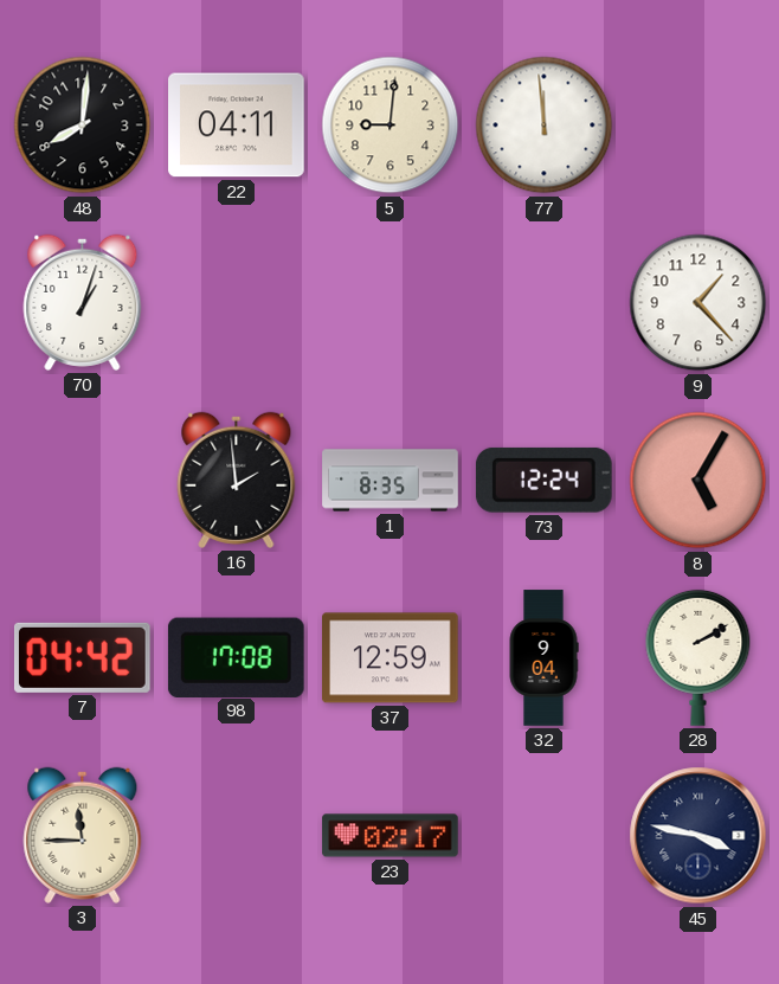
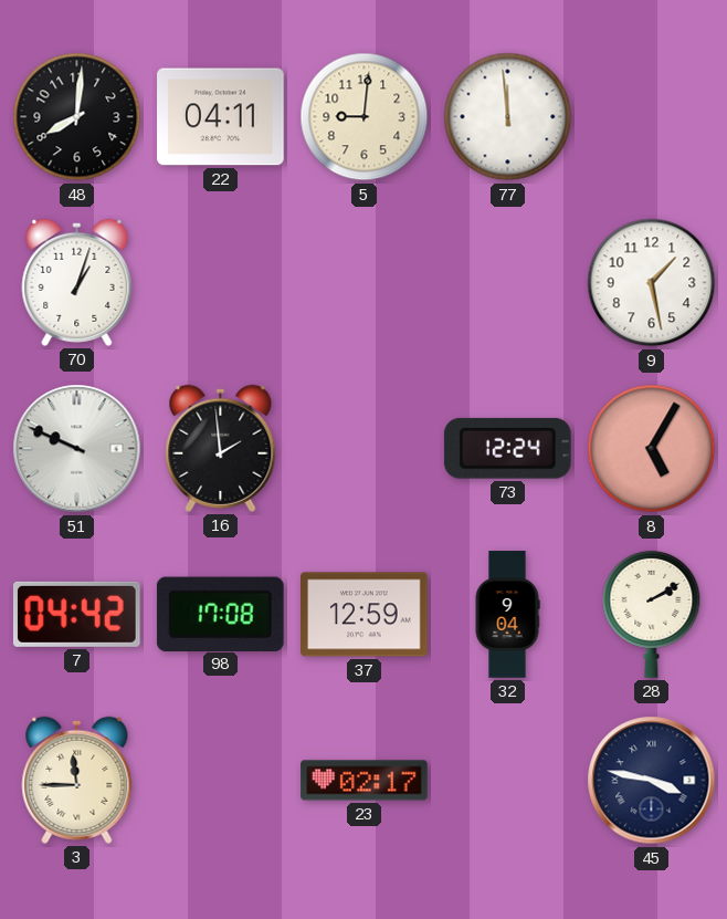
9: 1:23 -> 1:28 (652, 283)
51: none -> 9:49 (77, 449)
1: 8:35 -> none (391, 481)
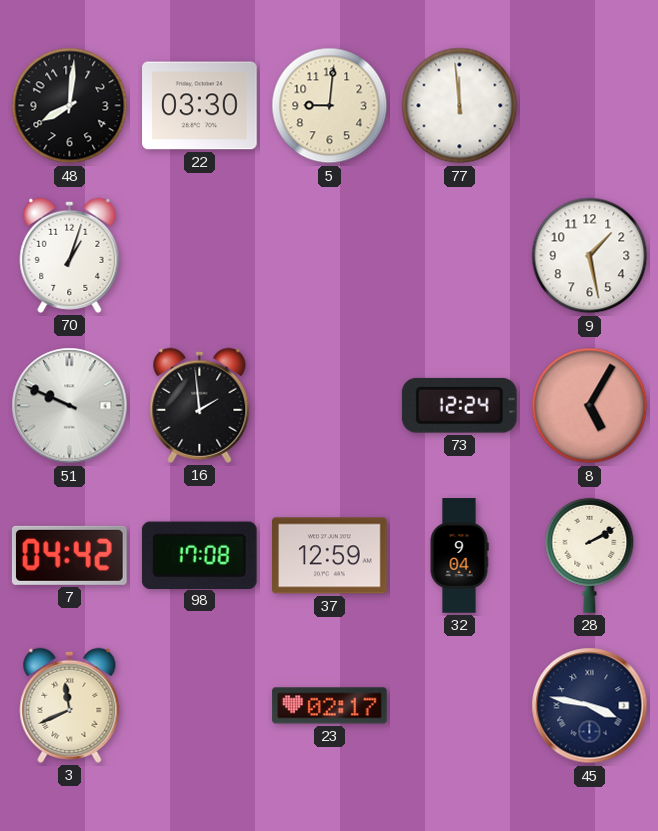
22: 04:11 -> 03:30 (200, 106)
3: 11:45 -> 11:41 (70, 705)
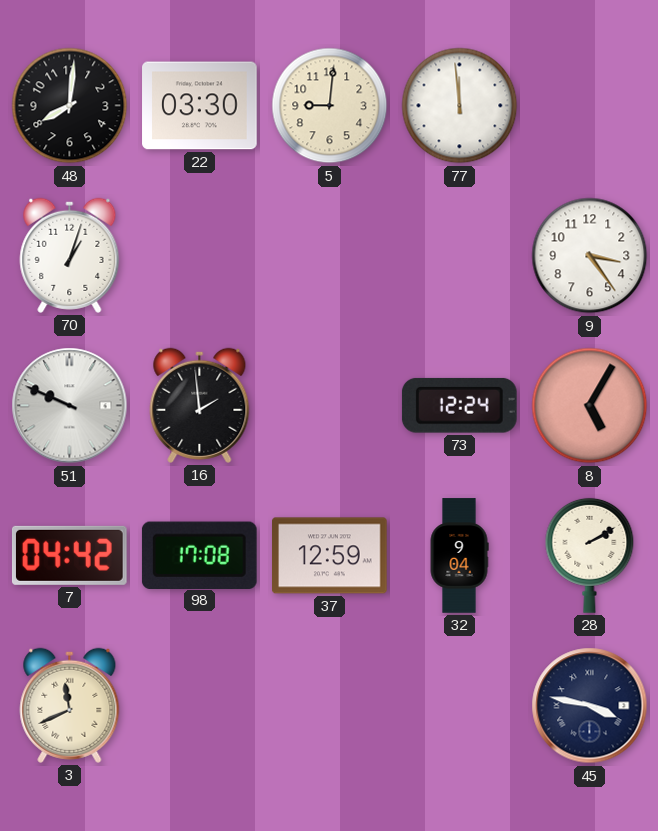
9: 1:28 -> 3:24 (590, 256)
23: 02:17 -> none (330, 706)
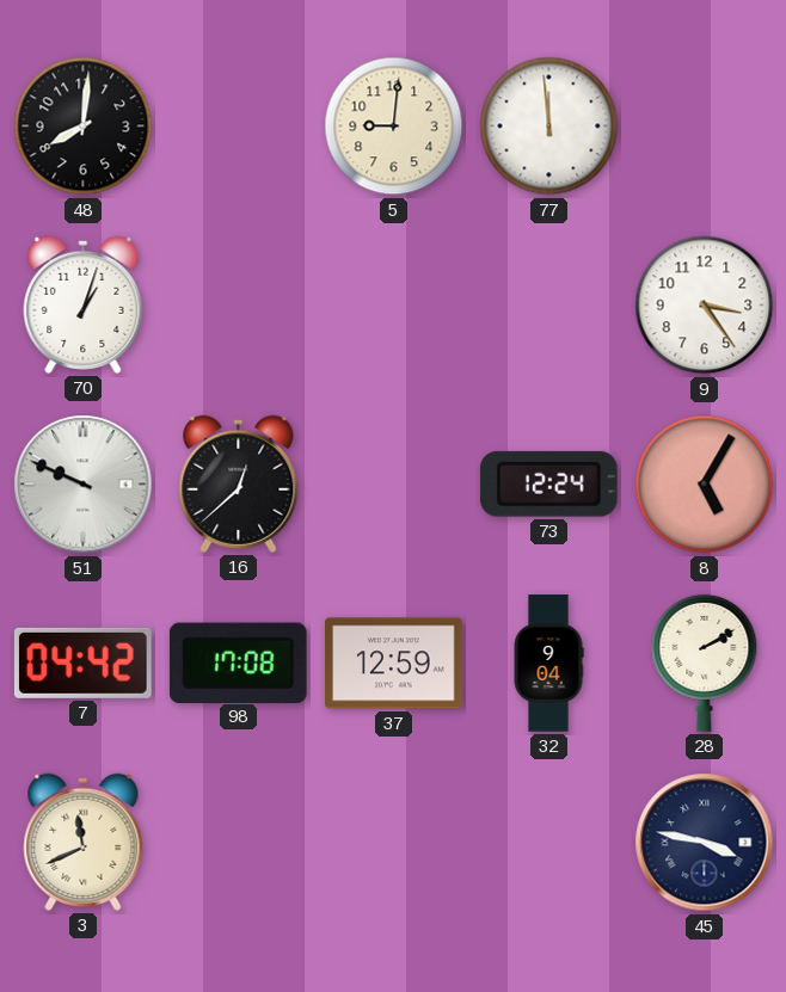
22: 03:30 -> none (200, 106)
16: 1:59 -> 12:38 (239, 483)
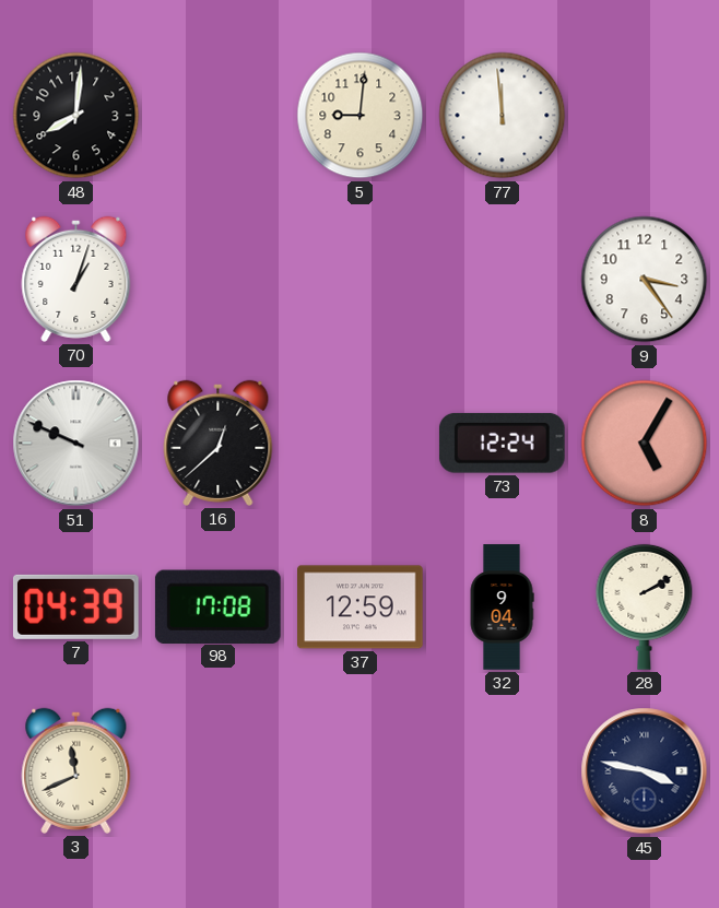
7: 04:42 -> 04:39 (75, 606)
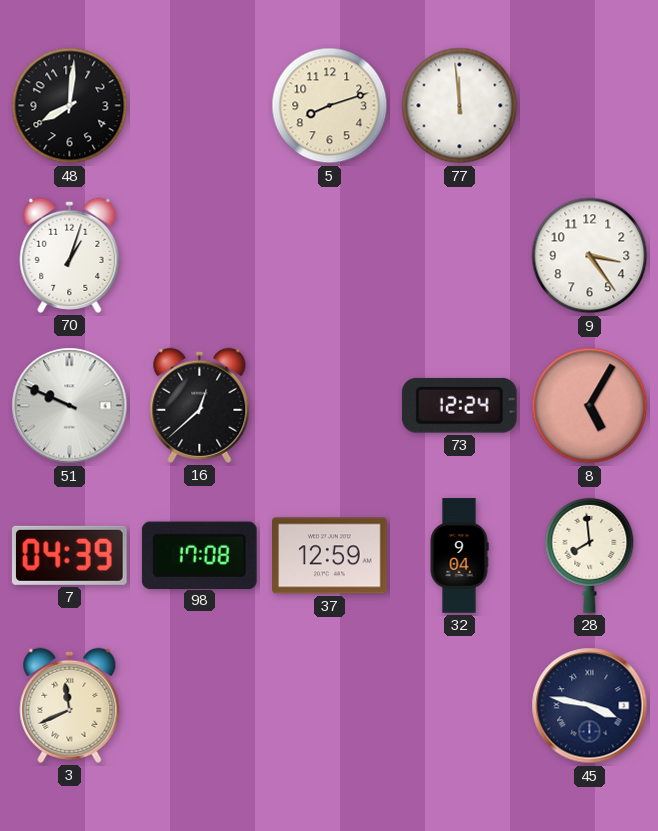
5: 9:01 -> 8:12 (330, 106)
28: 2:10 -> 7:59 (590, 555)
